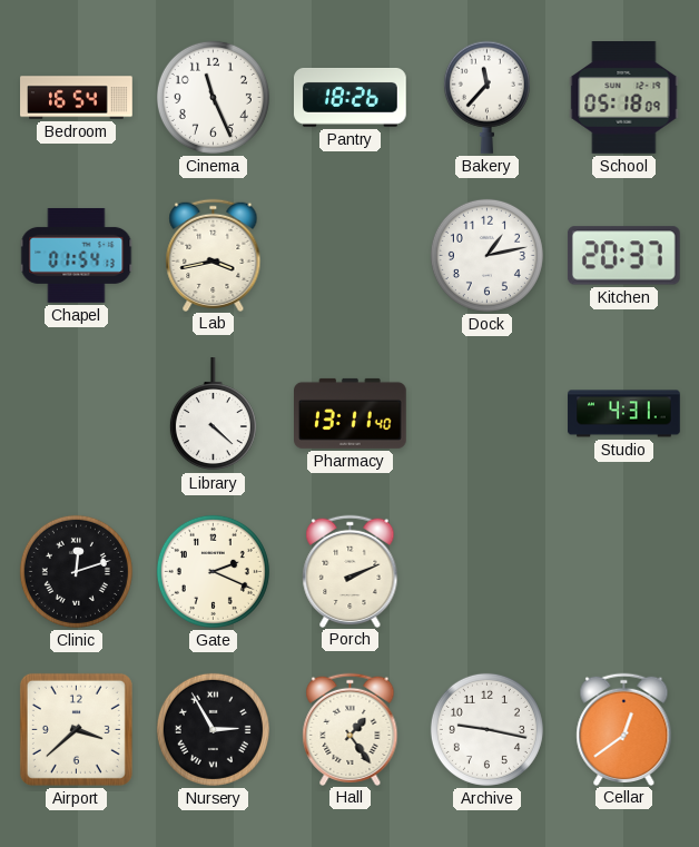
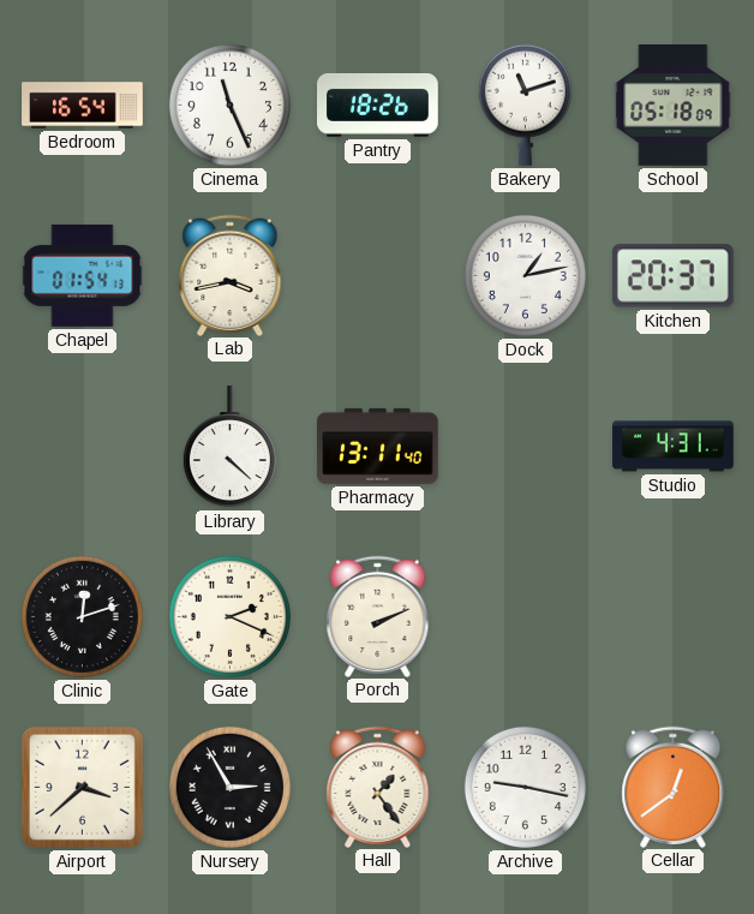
Bakery: 11:37 -> 11:12 (525, 104)
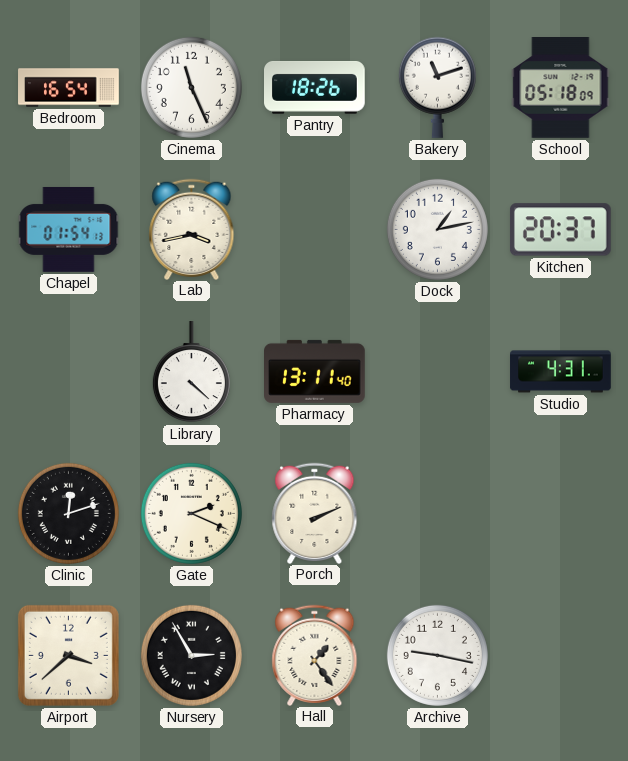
Cellar: 12:39 -> none (674, 787)
